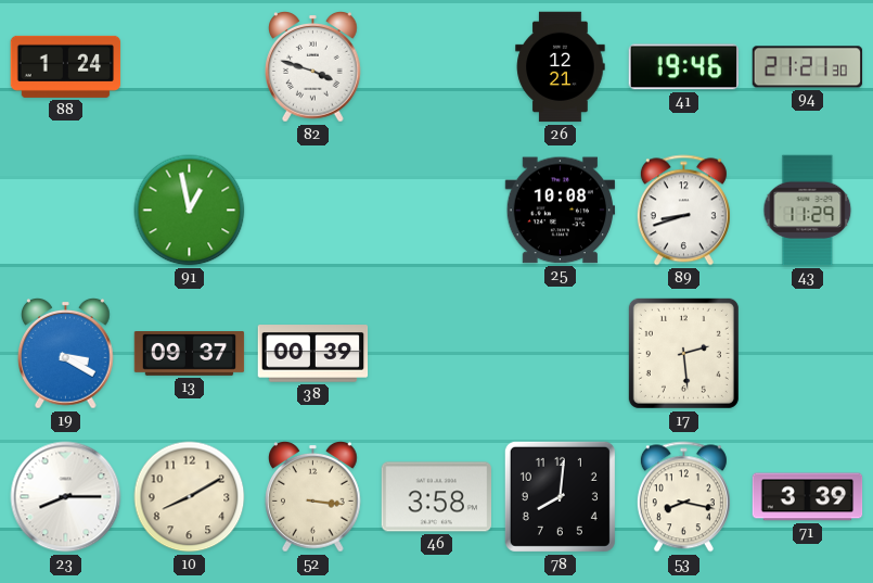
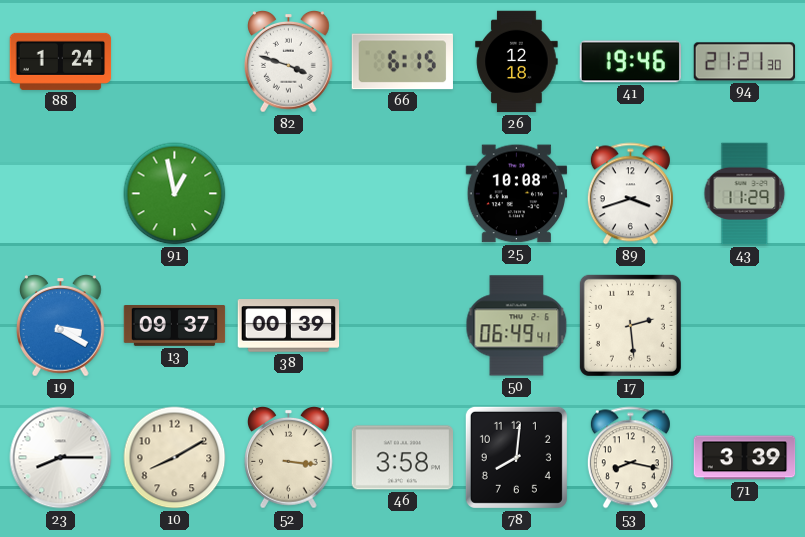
66: none -> 6:15 (402, 62)
26: 12:21 -> 12:18 (517, 62)
89: 8:42 -> 3:42 (630, 194)
50: none -> 06:49 (517, 326)
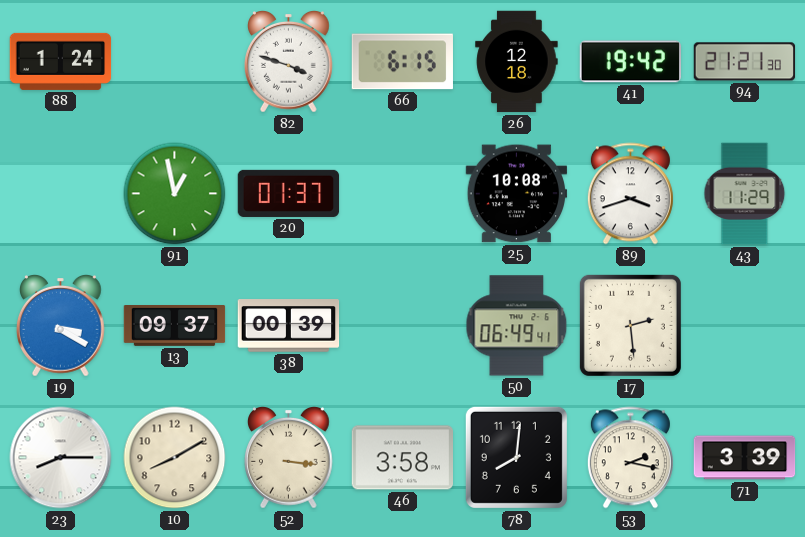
41: 19:46 -> 19:42 (630, 62)
20: none -> 01:37 (289, 193)
53: 8:17 -> 2:17 (630, 458)
